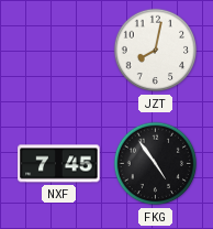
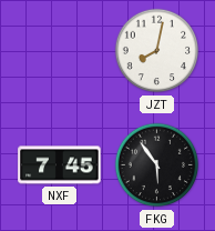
FKG: 4:54 -> 5:54 (157, 165)
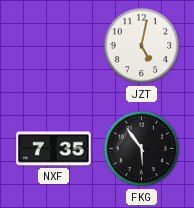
JZT: 8:02 -> 5:02 (142, 46)
NXF: 7:45 -> 7:35 (54, 149)
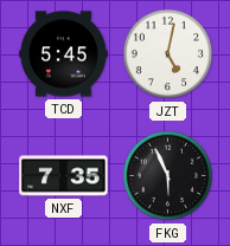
TCD: none -> 5:45 (64, 54)
FKG: 5:54 -> 5:56 (168, 176)
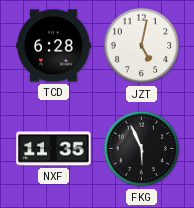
TCD: 5:45 -> 6:28 (54, 46)
NXF: 7:35 -> 11:35 (54, 149)
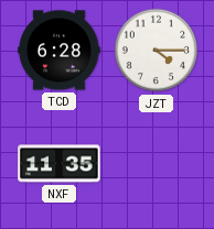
JZT: 5:02 -> 4:15 (157, 51)
FKG: 5:56 -> none (142, 149)
